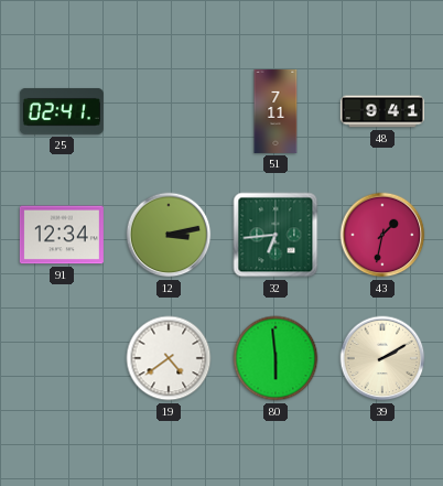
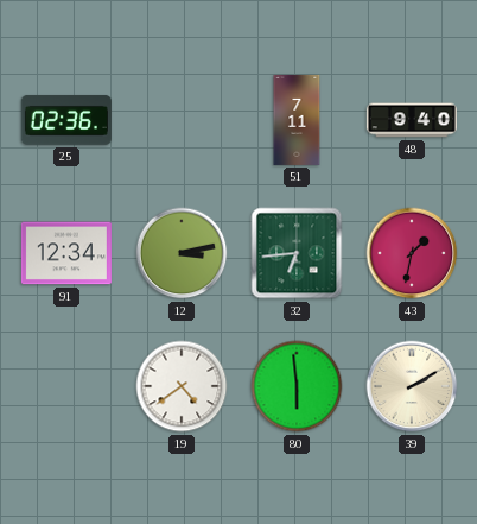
25: 02:41 -> 02:36 (66, 120)
48: 9:41 -> 9:40 (412, 120)
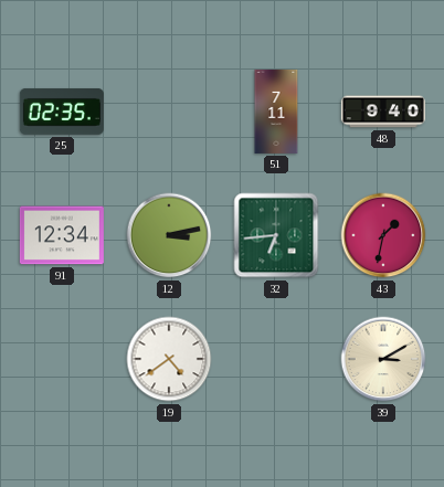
25: 02:36 -> 02:35 (62, 112)
80: 5:59 -> none (297, 386)
39: 2:10 -> 3:10 (383, 359)
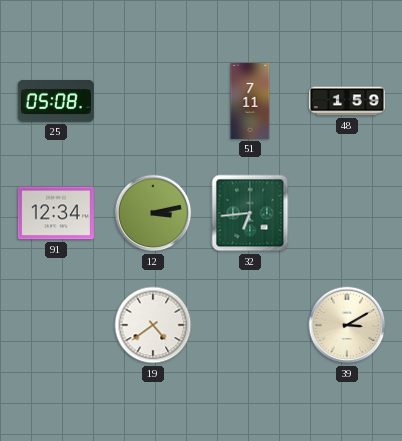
25: 02:35 -> 05:08 (56, 101)
48: 9:40 -> 1:59 (347, 101)
43: 1:32 -> none (383, 235)
